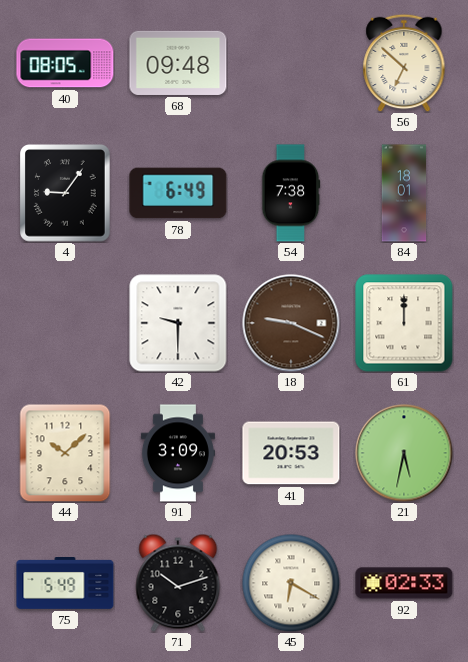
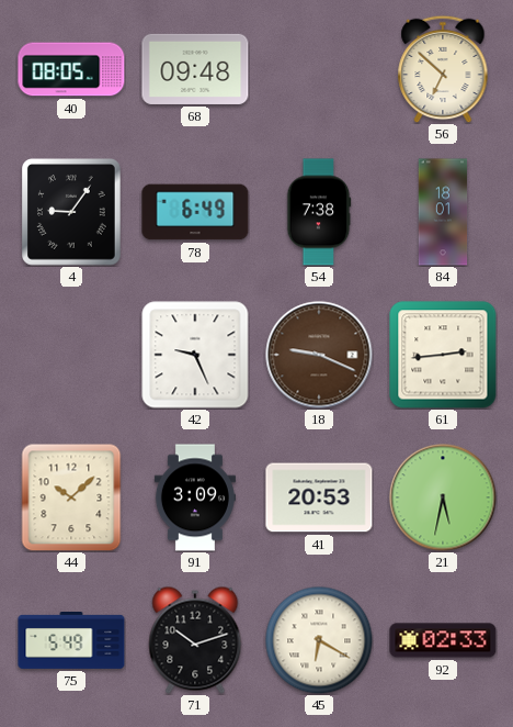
42: 9:30 -> 9:26 (195, 355)
61: 12:00 -> 2:44 (443, 355)
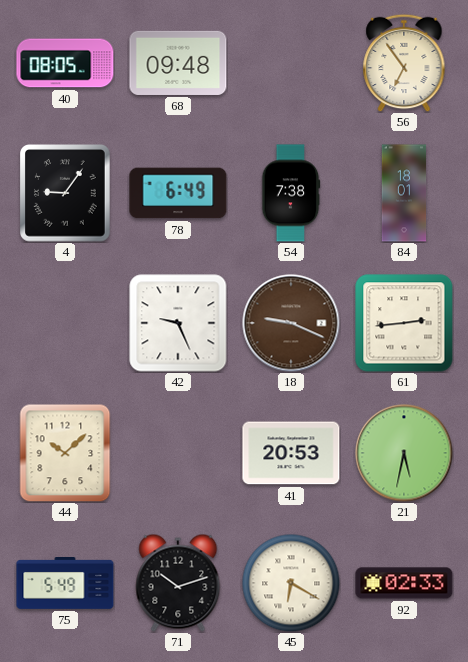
56: 6:52 -> 6:54 (404, 63)
91: 3:09 -> none (195, 497)
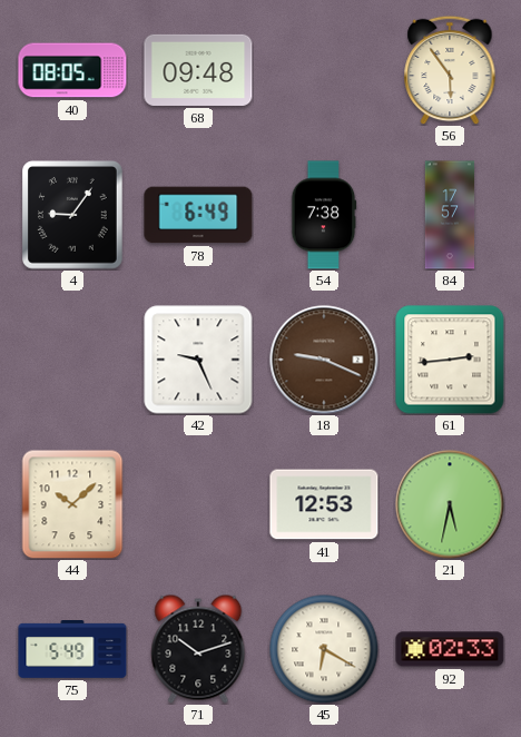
56: 6:54 -> 5:54 (450, 70)
84: 18:01 -> 17:57 (450, 215)
41: 20:53 -> 12:53 (324, 504)
